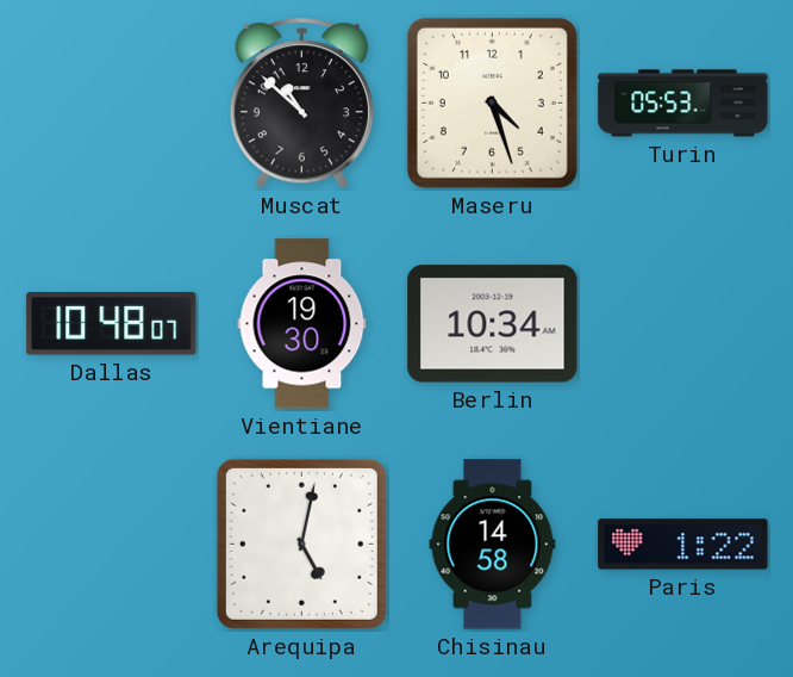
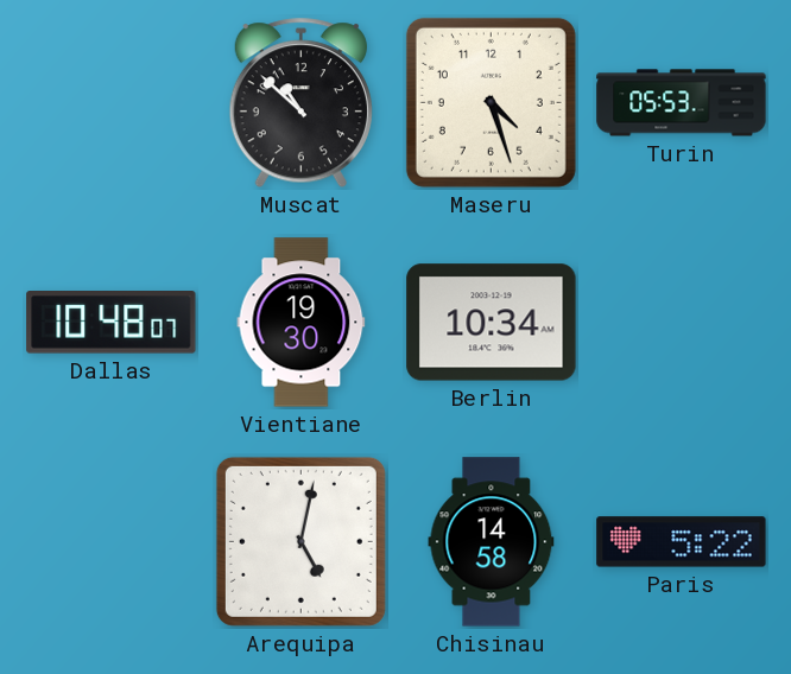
Paris: 1:22 -> 5:22 (682, 542)
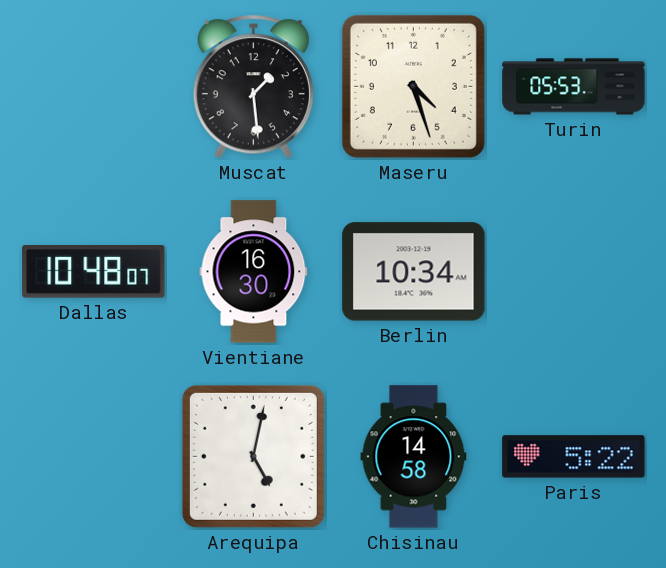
Muscat: 10:52 -> 1:29 (253, 87)
Vientiane: 19:30 -> 16:30 (254, 272)
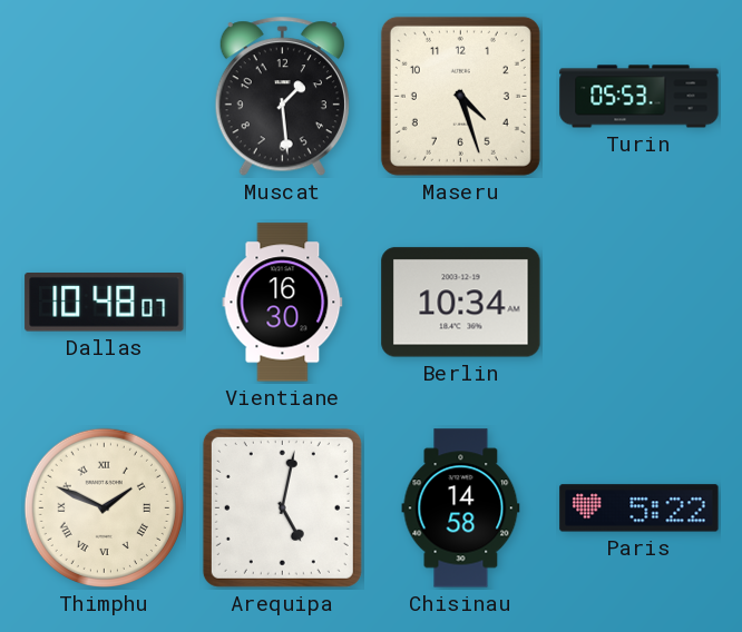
Thimphu: none -> 1:49 (104, 507)
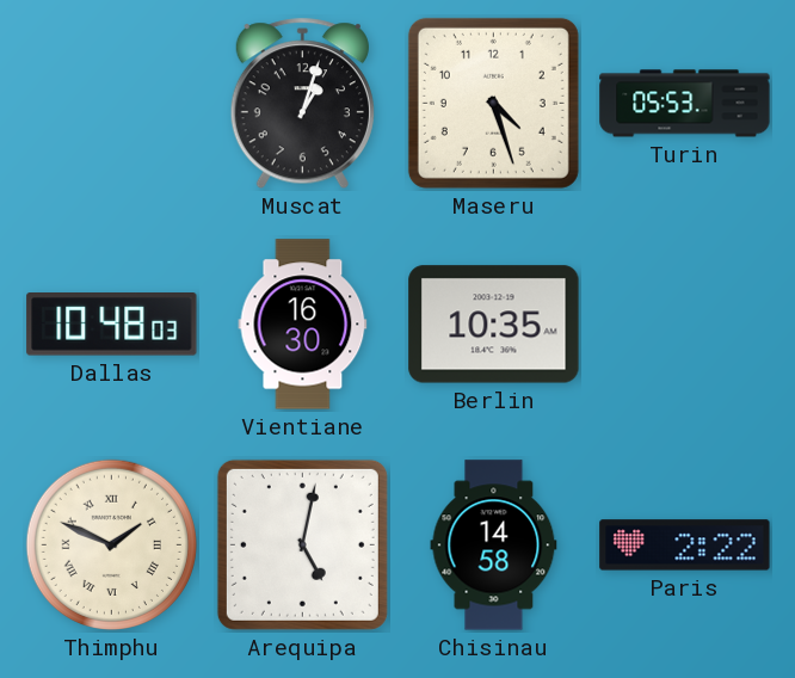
Muscat: 1:29 -> 1:03 (302, 104)
Dallas: 10:48:07 -> 10:48:03 (112, 325)
Berlin: 10:34 -> 10:35 (494, 325)
Paris: 5:22 -> 2:22 (685, 546)
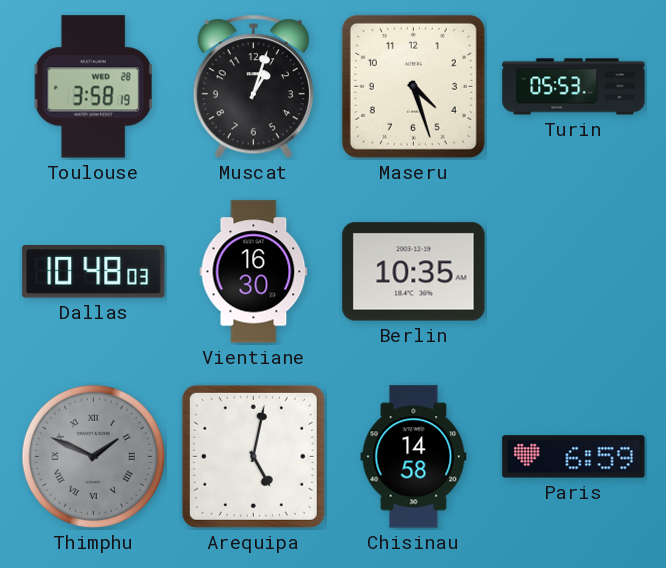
Toulouse: none -> 3:58 (93, 87)
Thimphu dial: cream -> grey (93, 456)
Paris: 2:22 -> 6:59 (574, 457)
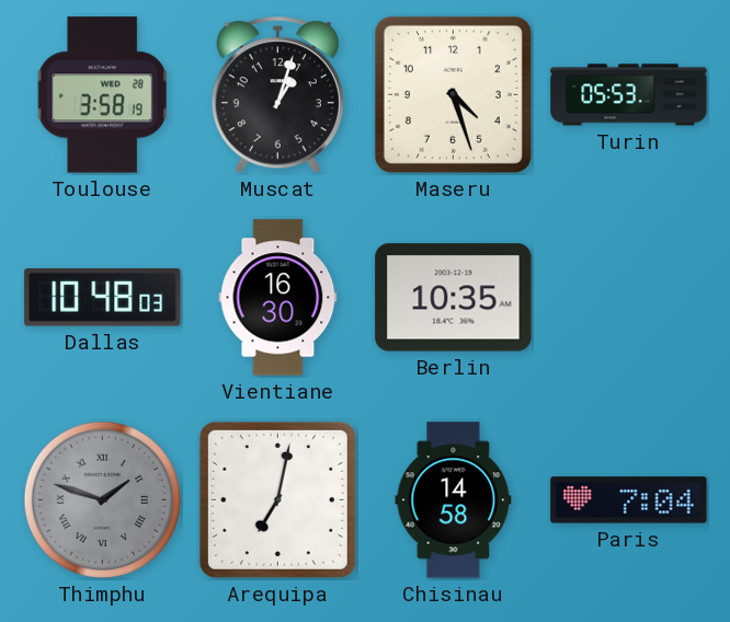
Thimphu: 1:49 -> 1:48 (102, 499)
Arequipa: 5:02 -> 7:02 (277, 499)
Paris: 6:59 -> 7:04 (629, 500)
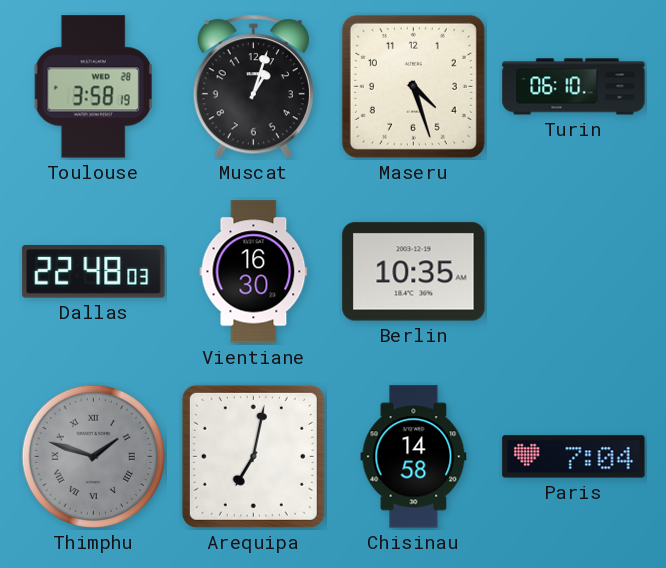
Turin: 05:53 -> 06:10 (574, 87)
Dallas: 10:48 -> 22:48 (94, 272)
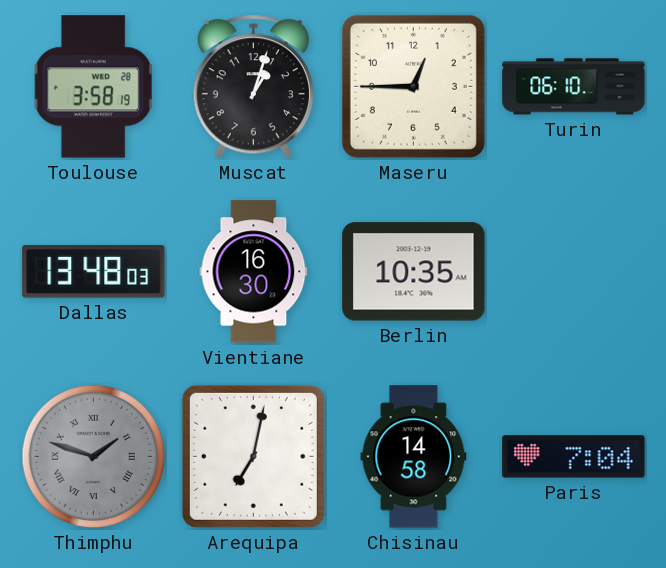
Maseru: 4:27 -> 12:45 (413, 86)
Dallas: 22:48 -> 13:48 (94, 272)
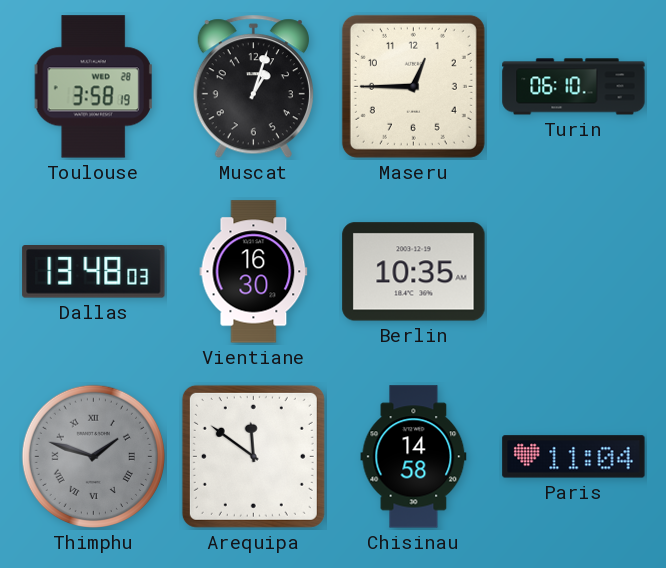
Arequipa: 7:02 -> 11:51 (253, 456)
Paris: 7:04 -> 11:04 (574, 457)
